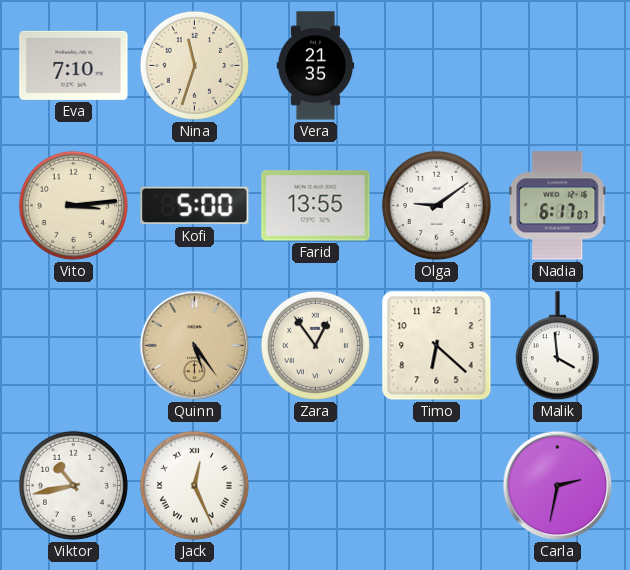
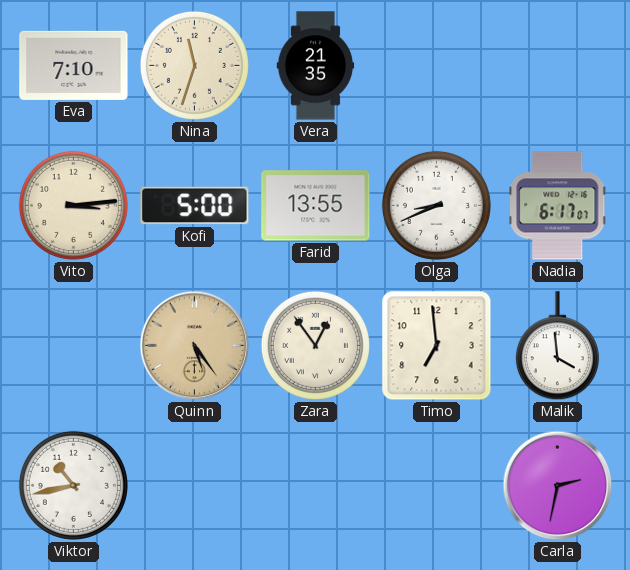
Olga: 9:09 -> 8:41 (436, 205)
Timo: 6:22 -> 6:59 (437, 346)
Jack: 12:26 -> none (194, 485)
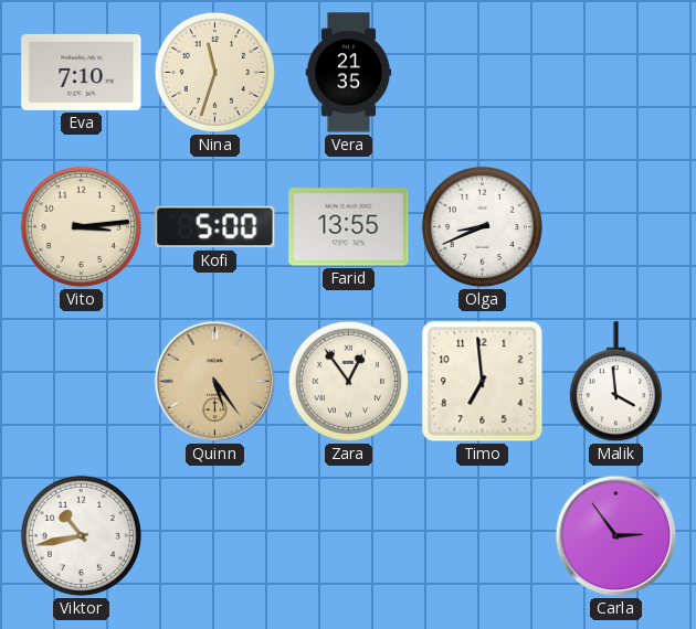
Nadia: 6:17 -> none (558, 206)
Carla: 2:32 -> 2:54 (616, 536)
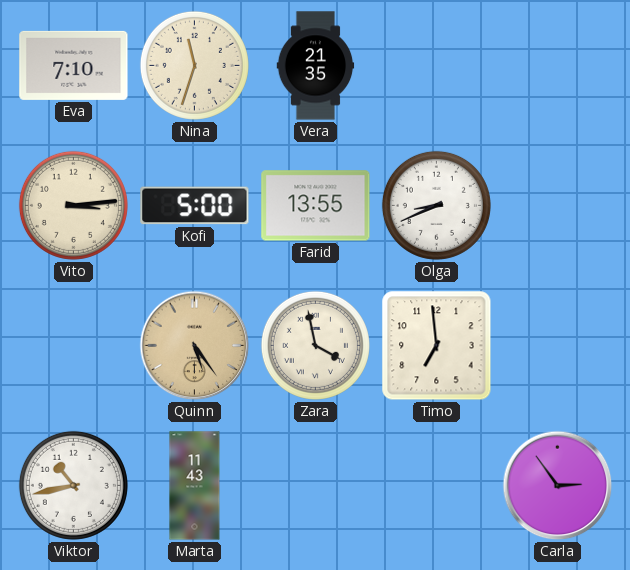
Zara: 12:54 -> 3:58 (315, 345)
Malik: 3:59 -> none (615, 382)
Marta: none -> 11:43 (195, 486)
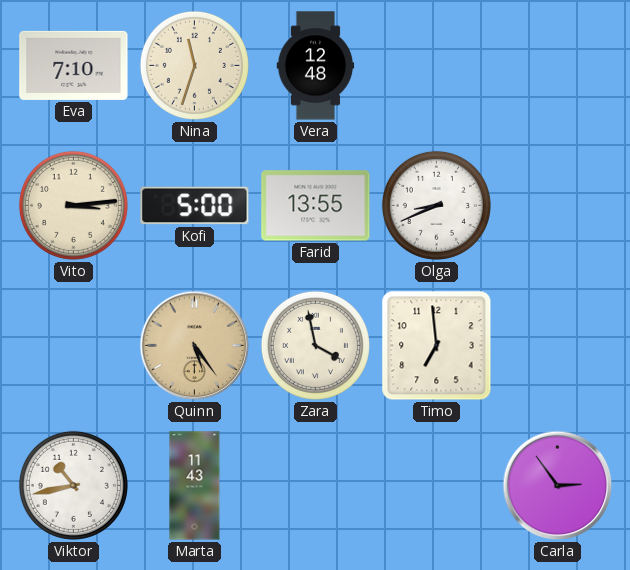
Vera: 21:35 -> 12:48 (316, 66)
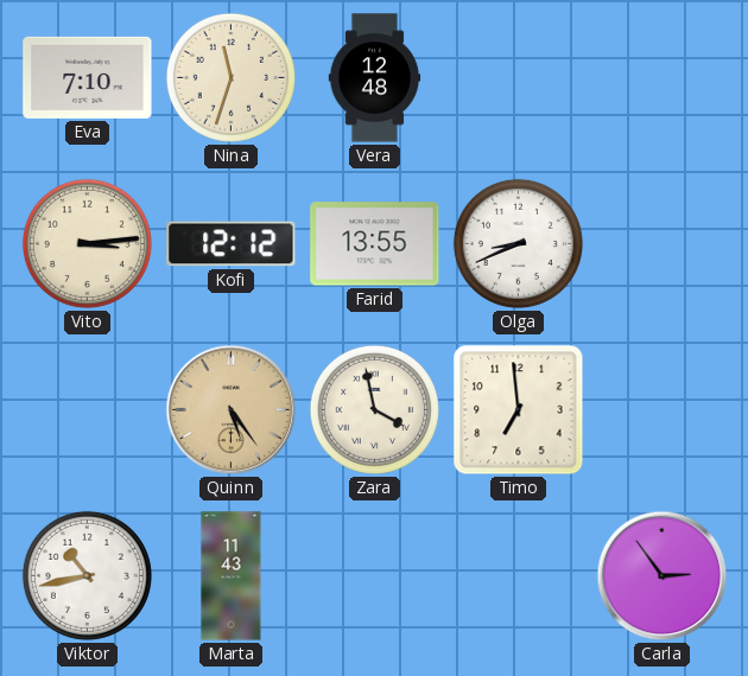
Kofi: 5:00 -> 12:12 (232, 244)
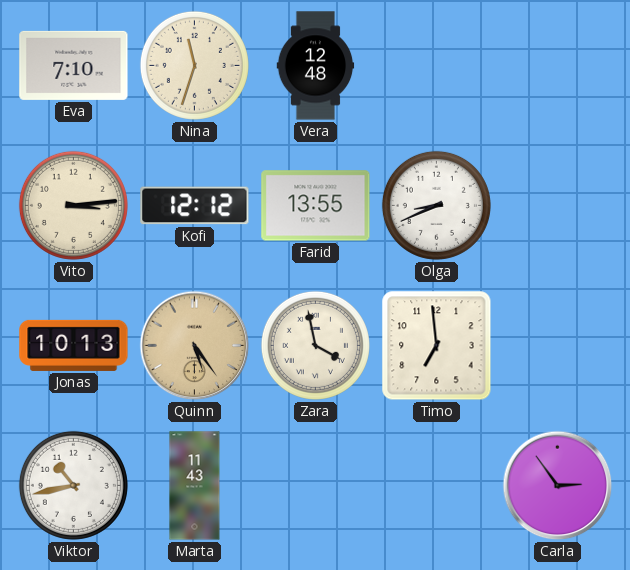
Jonas: none -> 10:13 (74, 345)
